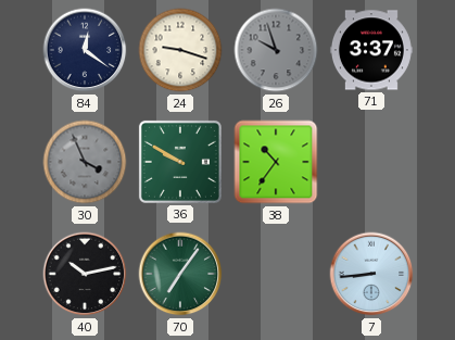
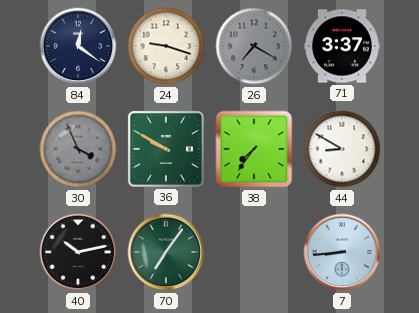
26: 9:57 -> 7:20 (254, 46)
38: 10:36 -> 7:36 (254, 149)
44: none -> 8:50 (342, 149)
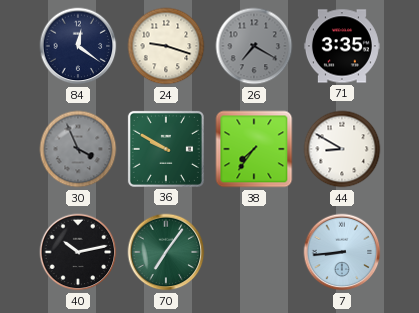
71: 3:37 -> 3:35 (342, 46)
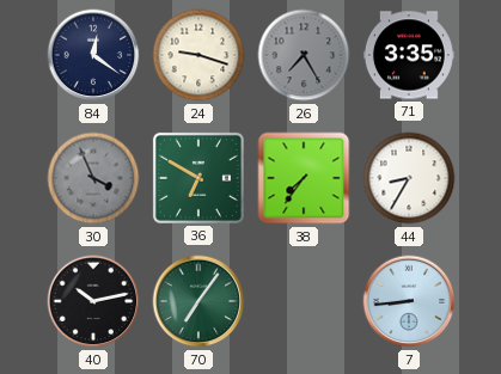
26: 7:20 -> 7:25 (304, 55)
36: 9:50 -> 6:50 (198, 178)
44: 8:50 -> 8:35 (409, 178)
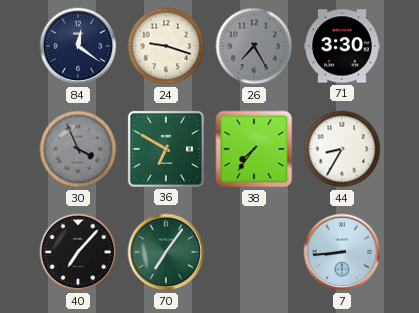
71: 3:35 -> 3:30 (342, 46)
40: 10:13 -> 7:07 (78, 252)
